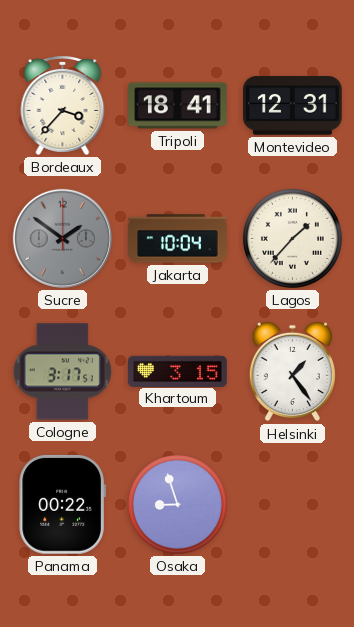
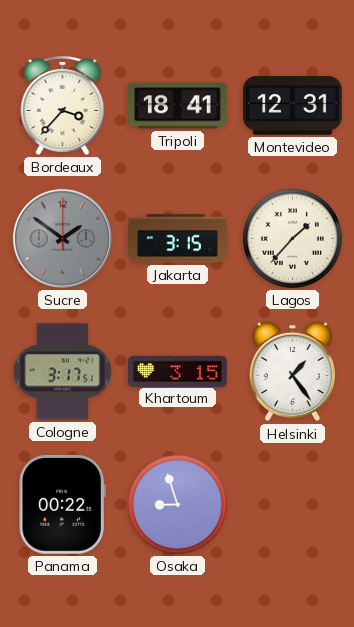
Jakarta: 10:04 -> 3:15 (178, 239)
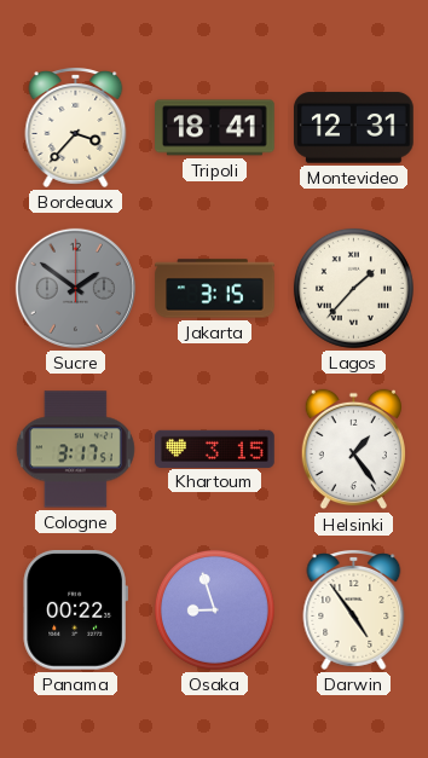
Darwin: none -> 4:54 (354, 611)
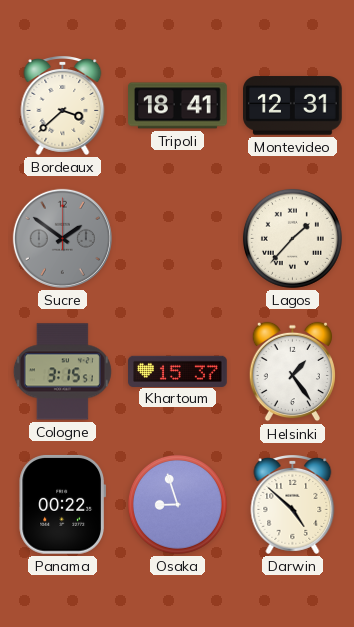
Bordeaux: 3:37 -> 3:38 (63, 106)
Jakarta: 3:15 -> none (215, 289)
Cologne: 3:17 -> 3:15 (62, 372)
Khartoum: 3:15 -> 15:37 (178, 371)
Darwin: 4:54 -> 4:52 (293, 505)
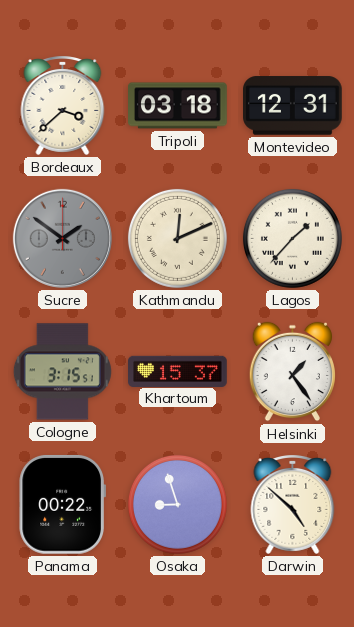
Tripoli: 18:41 -> 03:18 (178, 106)
Kathmandu: none -> 12:11 (177, 238)
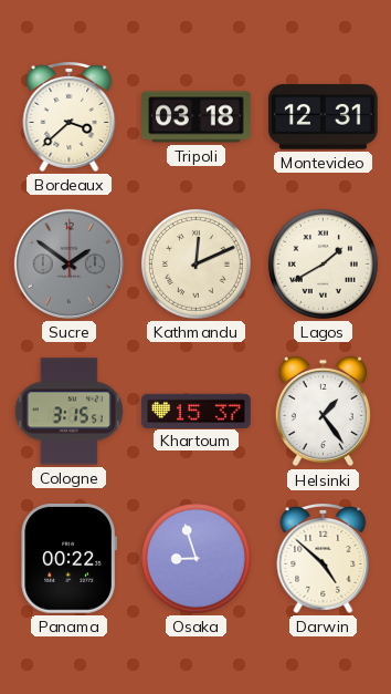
Lagos: 1:37 -> 1:40 (323, 263)
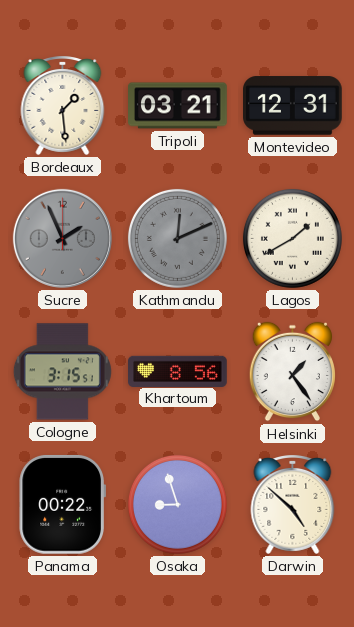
Bordeaux: 3:38 -> 1:29 (63, 106)
Tripoli: 03:18 -> 03:21 (178, 106)
Sucre: 1:51 -> 1:56 (62, 238)
Kathmandu dial: cream -> grey (177, 238)
Khartoum: 15:37 -> 8:56 (178, 371)
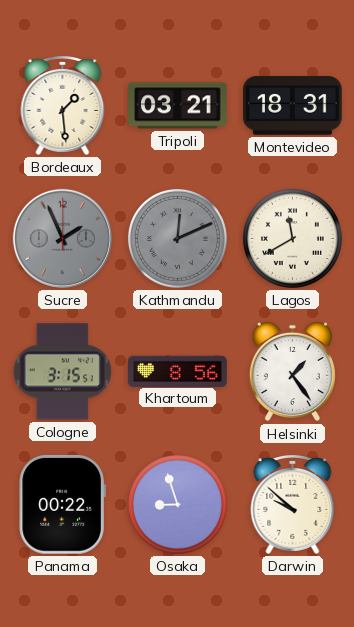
Montevideo: 12:31 -> 18:31 (293, 106)
Lagos: 1:40 -> 11:40 (292, 238)
Darwin: 4:52 -> 9:52 (293, 505)
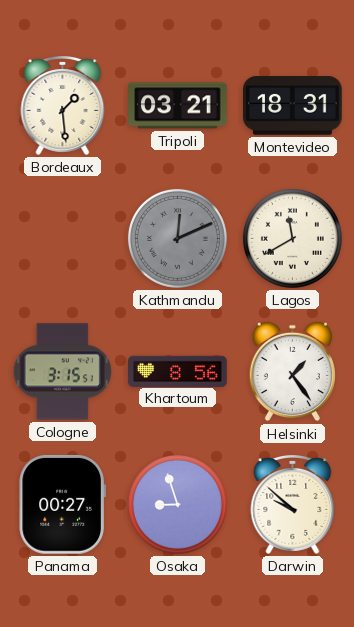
Sucre: 1:56 -> none (62, 238)
Panama: 00:22 -> 00:27 (62, 504)
